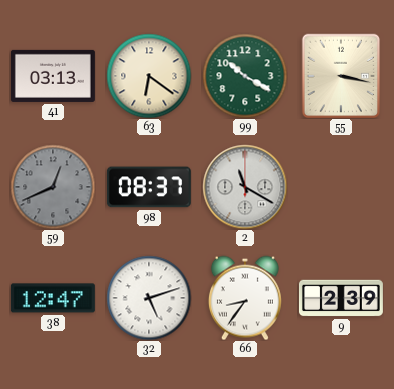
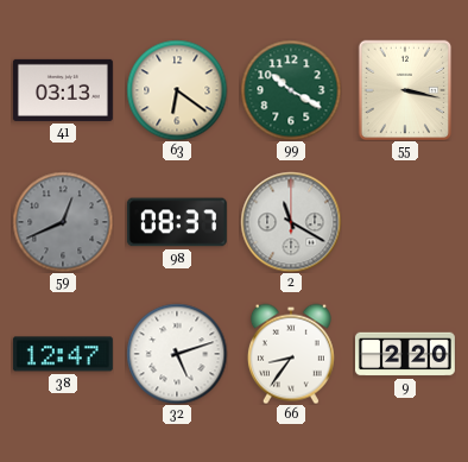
9: 2:39 -> 2:20 (405, 354)
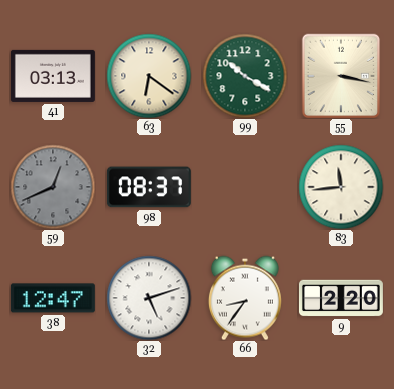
2: 11:20 -> none (291, 222)
83: none -> 11:44 (341, 187)
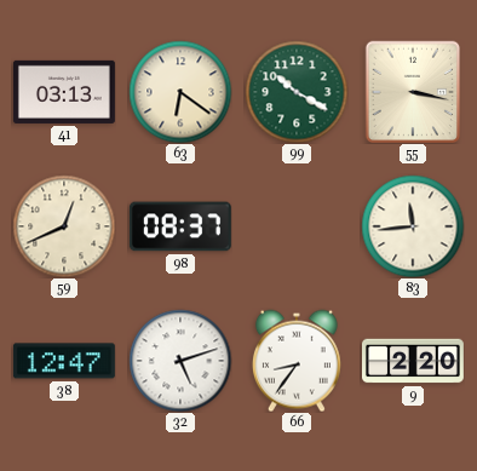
59 dial: grey -> cream (64, 226)
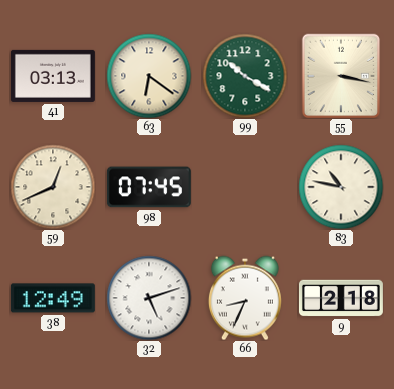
98: 08:37 -> 07:45 (149, 187)
83: 11:44 -> 10:47 (341, 187)
38: 12:47 -> 12:49 (53, 298)
66: 8:36 -> 8:34 (245, 298)
9: 2:20 -> 2:18 (341, 298)
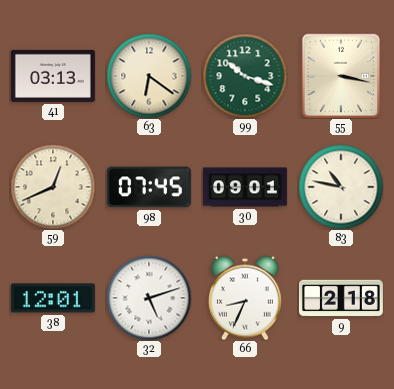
99: 10:20 -> 10:18 (245, 76)
30: none -> 09:01 (245, 187)
38: 12:49 -> 12:01 (53, 298)
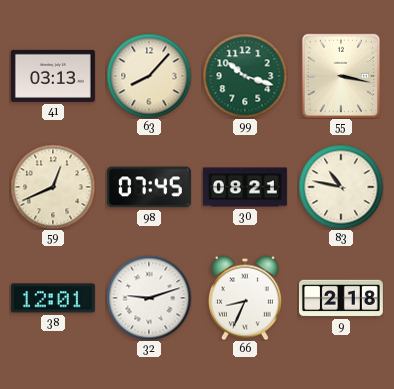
63: 6:21 -> 8:07 (149, 76)
30: 09:01 -> 08:21 (245, 187)
32: 5:12 -> 9:12 (149, 298)
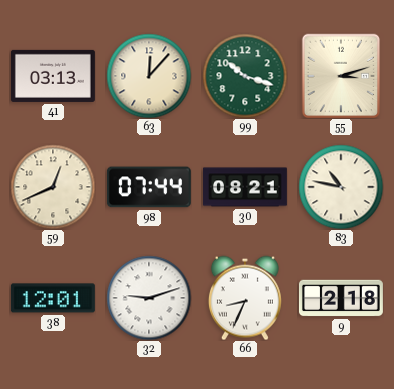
63: 8:07 -> 12:07 (149, 76)
55: 3:17 -> 3:12 (341, 76)
98: 07:45 -> 07:44 (149, 187)
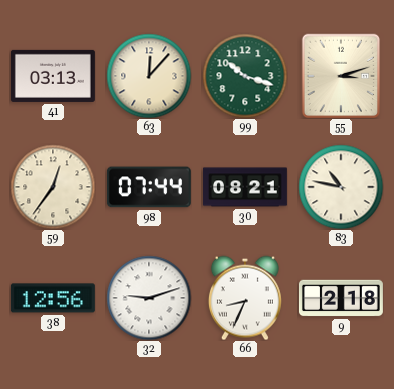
59: 12:41 -> 12:36 (53, 187)
38: 12:01 -> 12:56 (53, 298)
